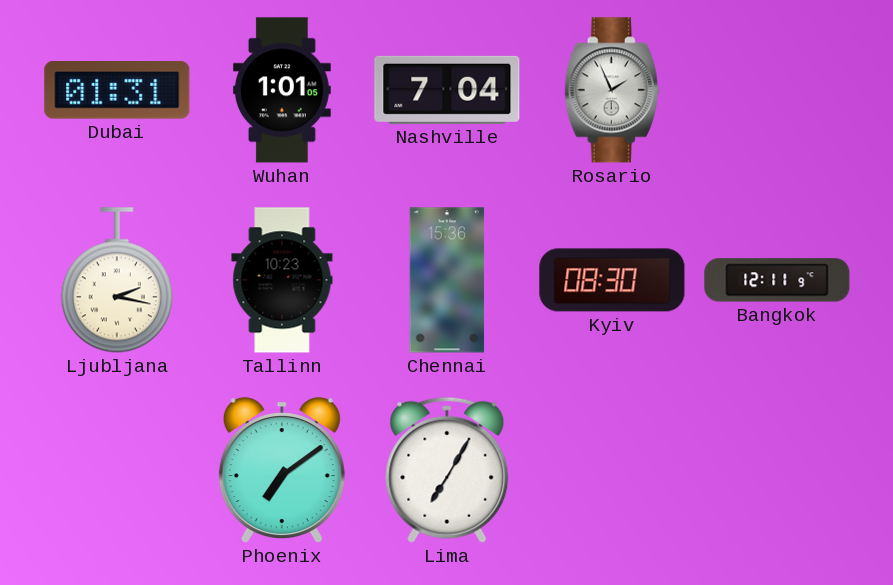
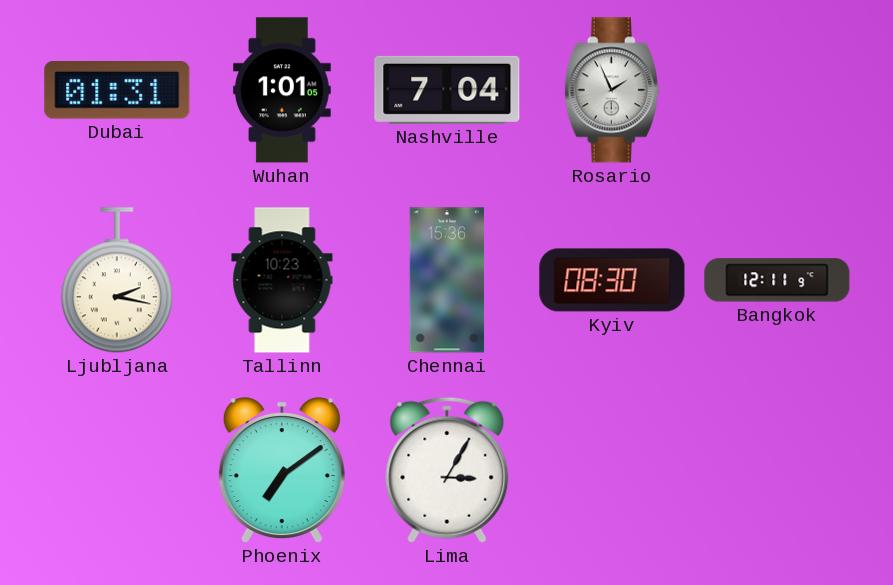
Lima: 7:05 -> 3:05 (447, 470)
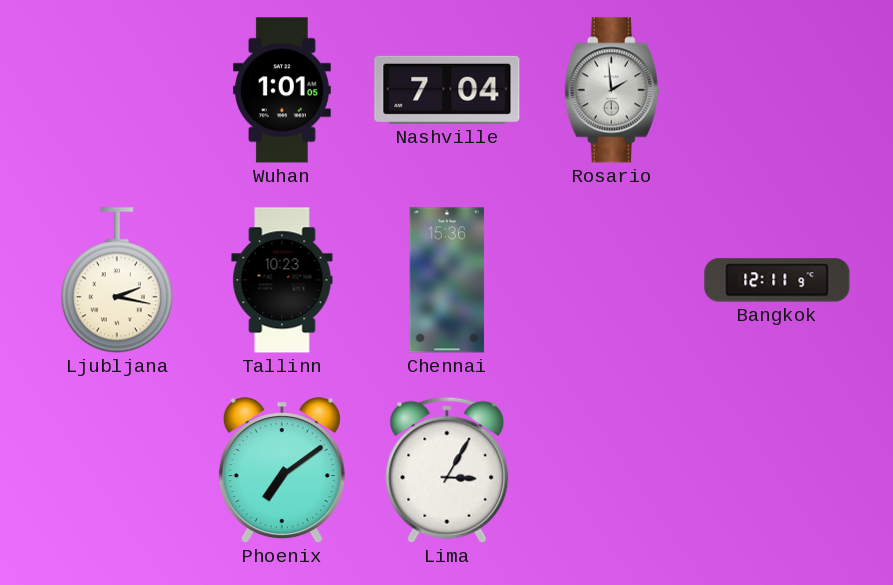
Dubai: 01:31 -> none (117, 90)
Rosario: 1:56 -> 1:59 (612, 90)
Kyiv: 08:30 -> none (612, 280)
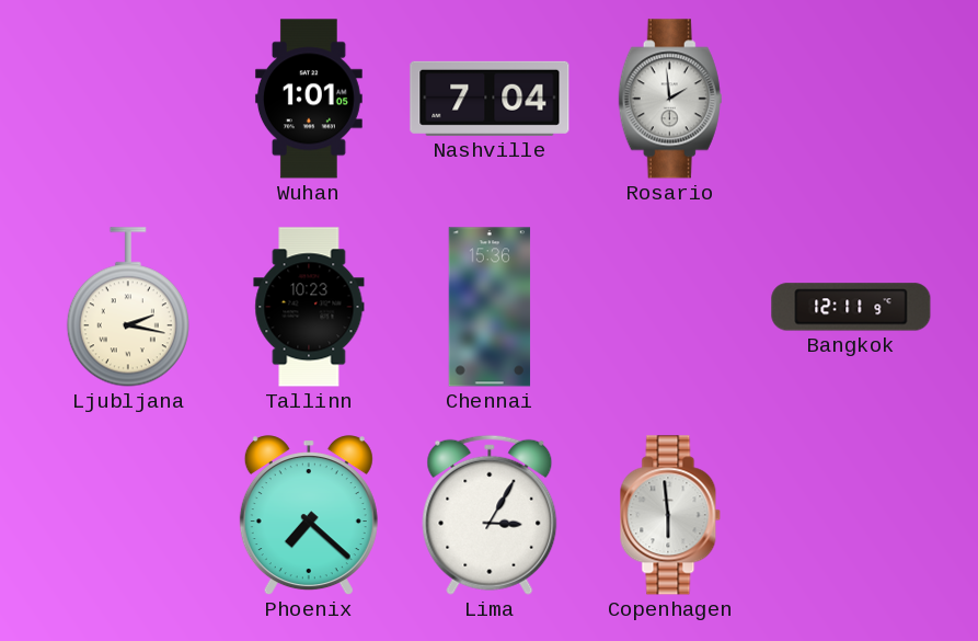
Phoenix: 7:09 -> 7:22 (309, 516)
Copenhagen: none -> 5:59 (670, 515)
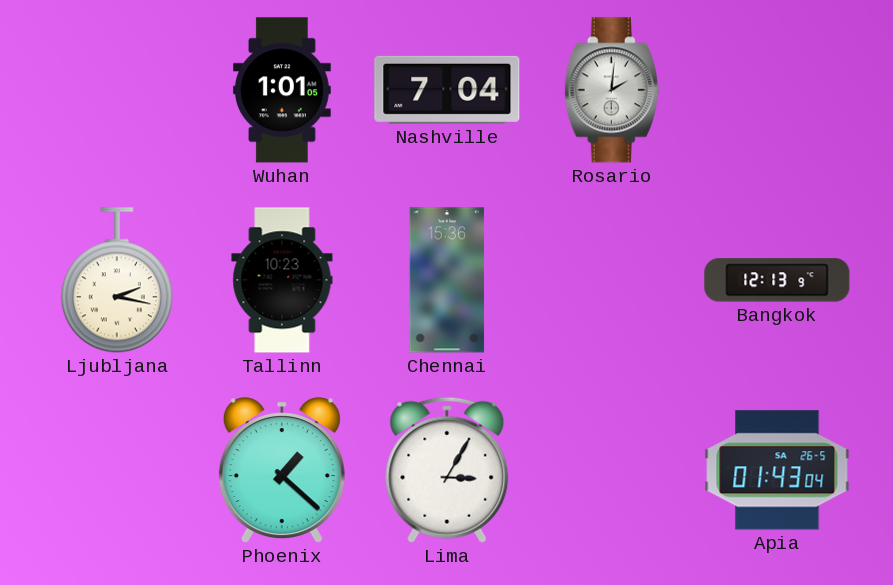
Rosario: 1:59 -> 2:01 (612, 90)
Bangkok: 12:11 -> 12:13 (777, 280)
Phoenix: 7:22 -> 1:22 (282, 471)
Copenhagen: 5:59 -> none (670, 515)
Apia: none -> 01:43 (777, 470)
